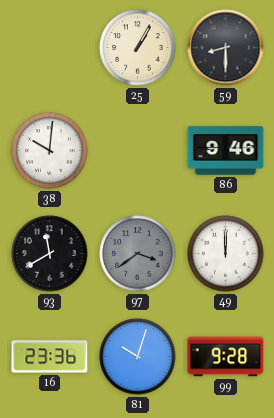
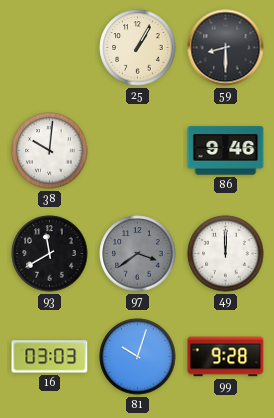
16: 23:36 -> 03:03 (50, 357)
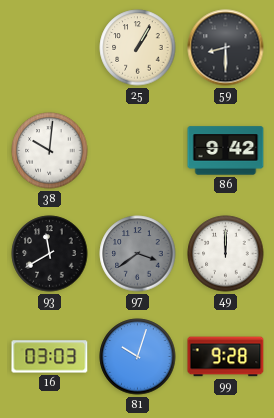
86: 9:46 -> 9:42 (226, 151)
